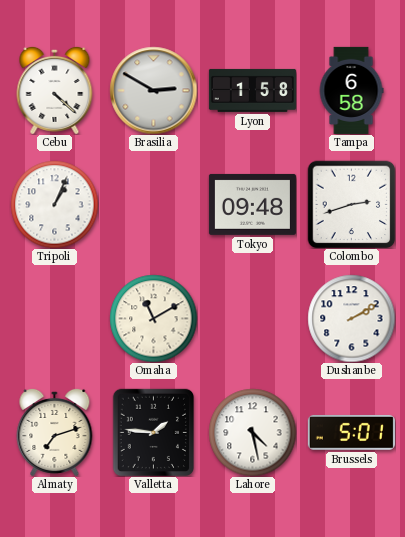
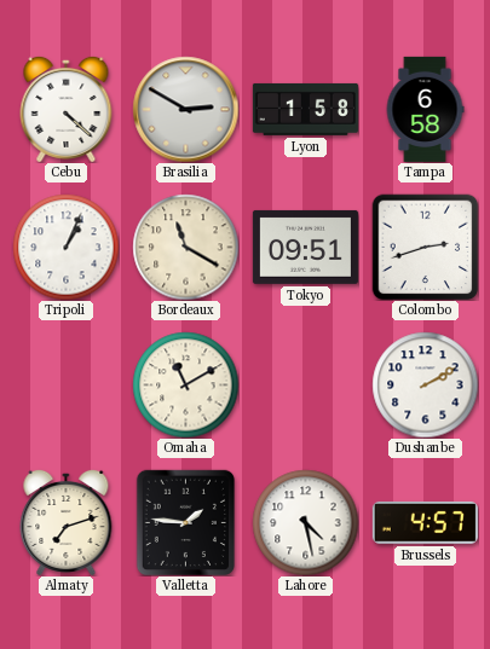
Bordeaux: none -> 11:20 (185, 247)
Tokyo: 09:48 -> 09:51 (305, 247)
Brussels: 5:01 -> 4:57 (425, 522)
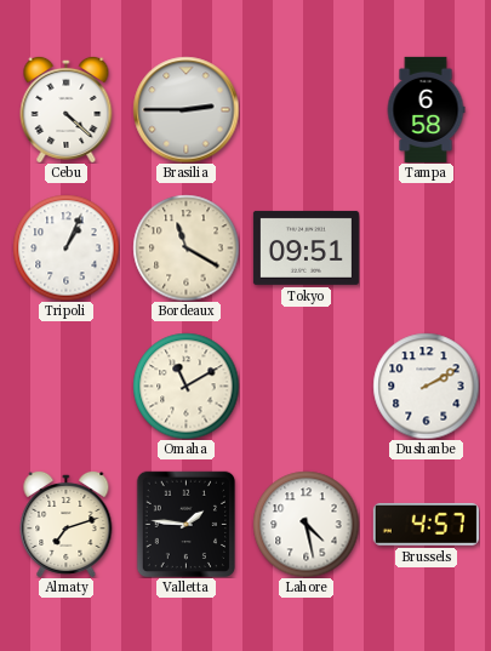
Brasilia: 2:50 -> 2:45 (185, 109)
Lyon: 1:58 -> none (305, 109)
Colombo: 2:42 -> none (425, 247)
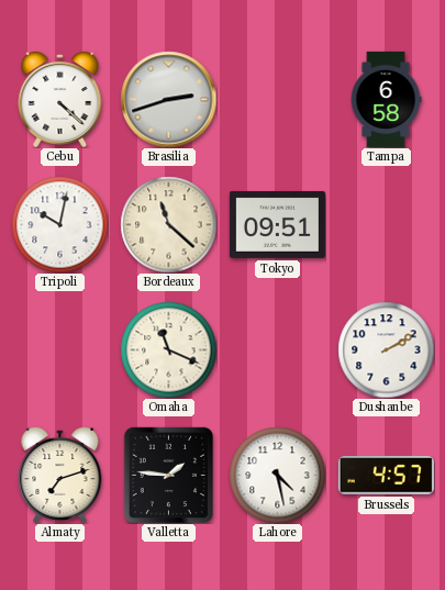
Brasilia: 2:45 -> 2:42 (168, 99)
Tripoli: 1:04 -> 10:02 (59, 224)
Bordeaux: 11:20 -> 11:22 (168, 224)
Omaha: 11:10 -> 11:19 (168, 349)
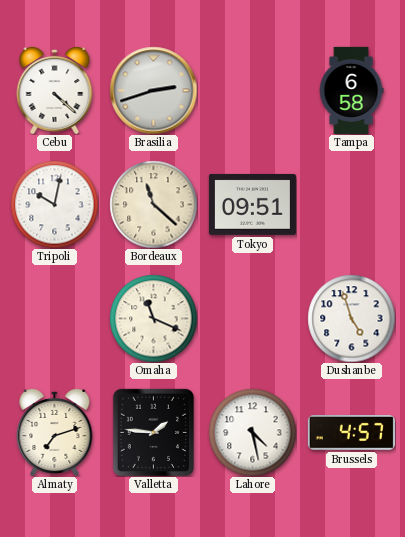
Dushanbe: 2:10 -> 4:57 (351, 318)
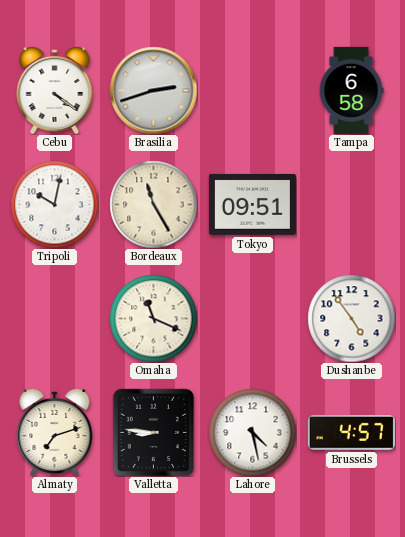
Cebu: 4:22 -> 4:21 (55, 90)
Bordeaux: 11:22 -> 11:25 (153, 204)
Dushanbe: 4:57 -> 4:54 (351, 318)
Valletta: 1:46 -> 8:46 (153, 432)
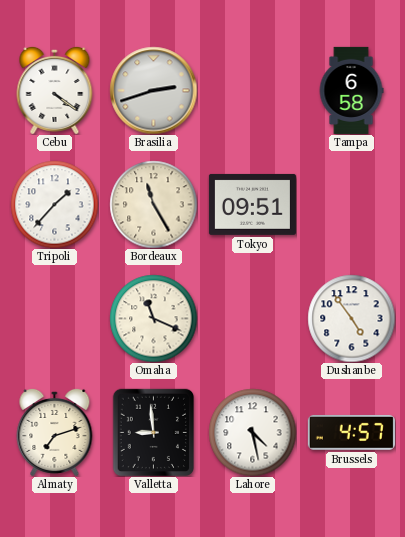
Tripoli: 10:02 -> 1:37 (54, 204)
Valletta: 8:46 -> 8:59 (153, 432)
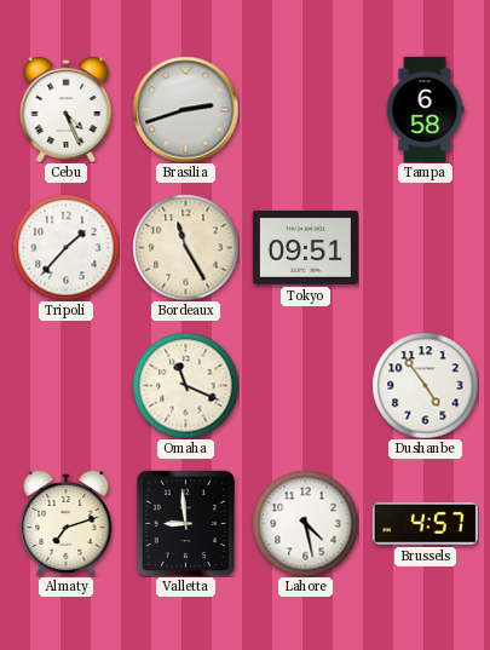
Cebu: 4:21 -> 4:26 (67, 109)
